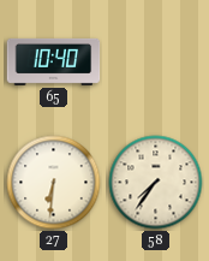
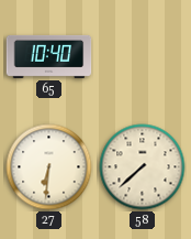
58: 7:36 -> 7:38 (143, 167)
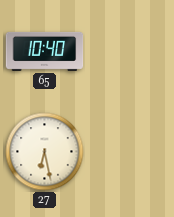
27: 6:31 -> 6:28 (45, 152)
58: 7:38 -> none (143, 167)
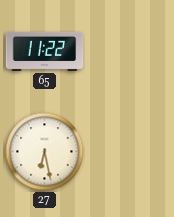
65: 10:40 -> 11:22 (45, 51)
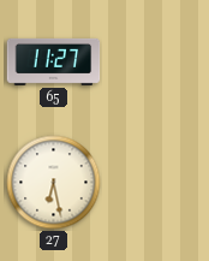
65: 11:22 -> 11:27 (54, 61)
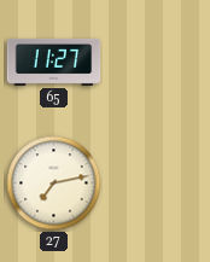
27: 6:28 -> 7:13 (54, 184)
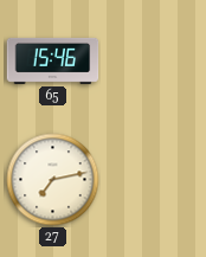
65: 11:27 -> 15:46 (53, 60)
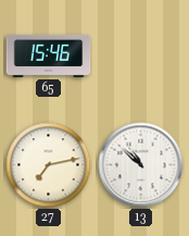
13: none -> 10:52 (141, 165)
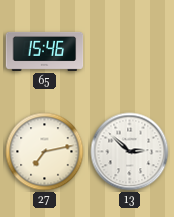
13: 10:52 -> 2:52 (130, 152)
